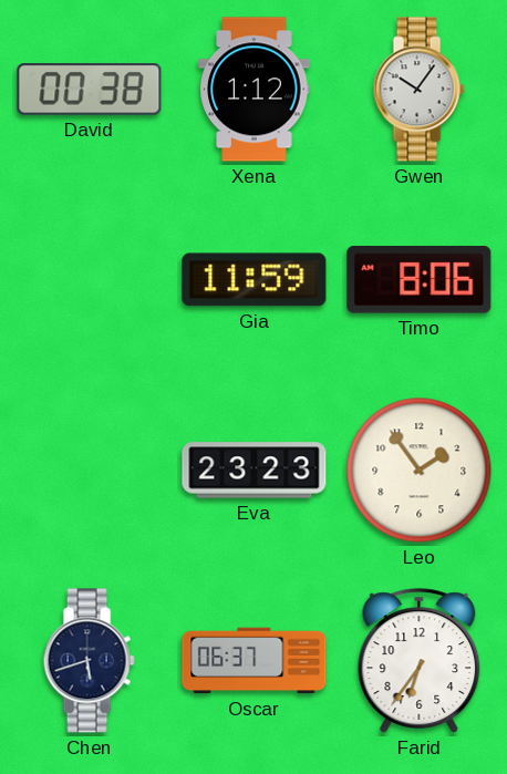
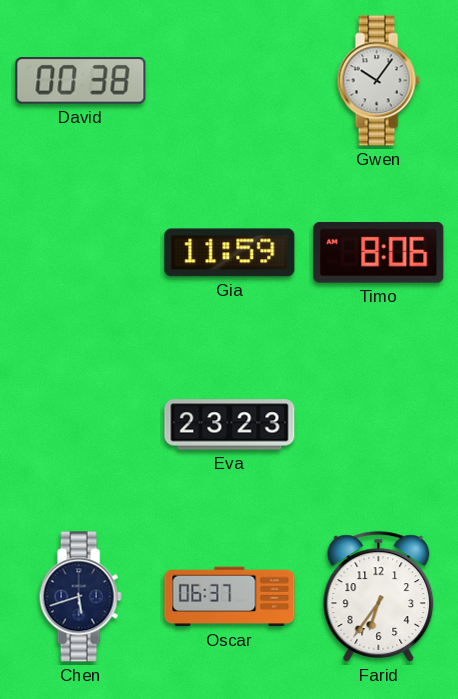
Xena: 1:12 -> none (255, 90)
Leo: 1:54 -> none (420, 471)
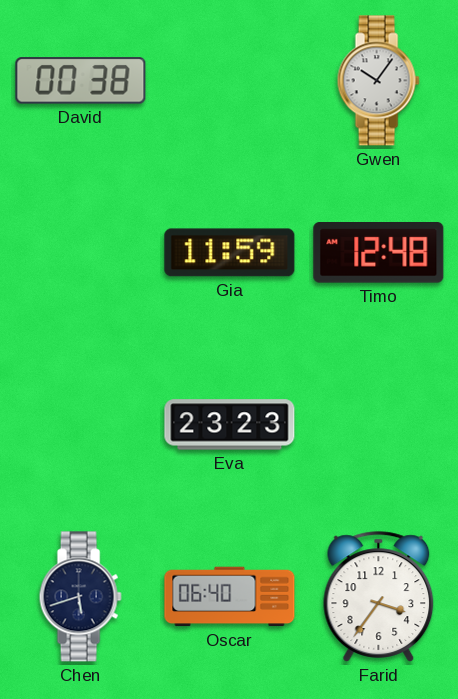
Timo: 8:06 -> 12:48 (379, 253)
Oscar: 06:37 -> 06:40 (230, 597)
Farid: 6:36 -> 3:36 (379, 597)
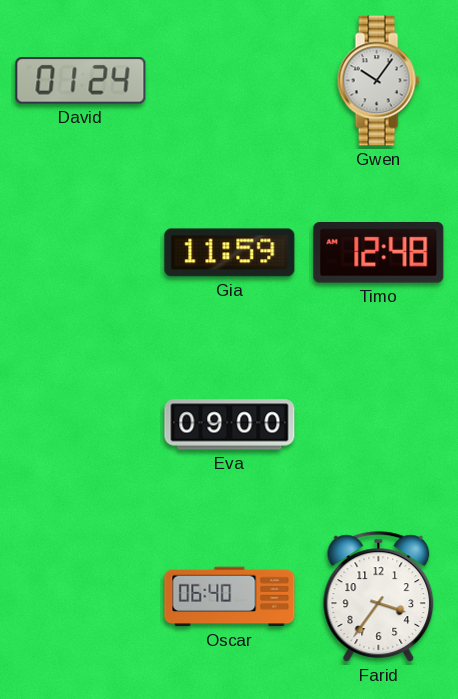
David: 00:38 -> 01:24 (81, 81)
Eva: 23:23 -> 09:00 (230, 425)
Chen: 5:42 -> none (80, 597)
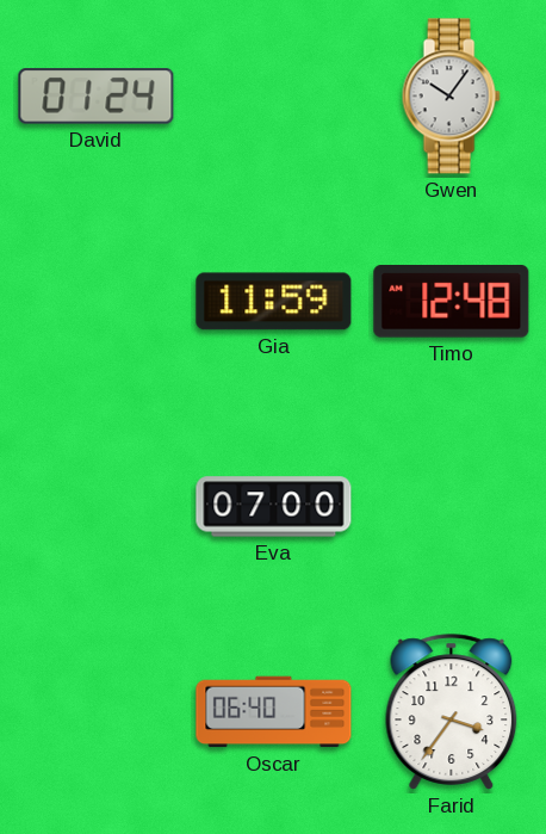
Eva: 09:00 -> 07:00 (274, 507)
